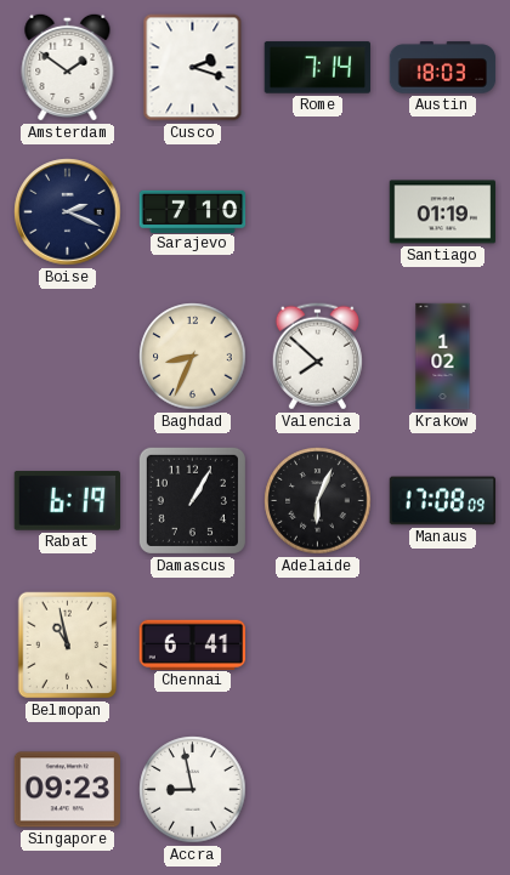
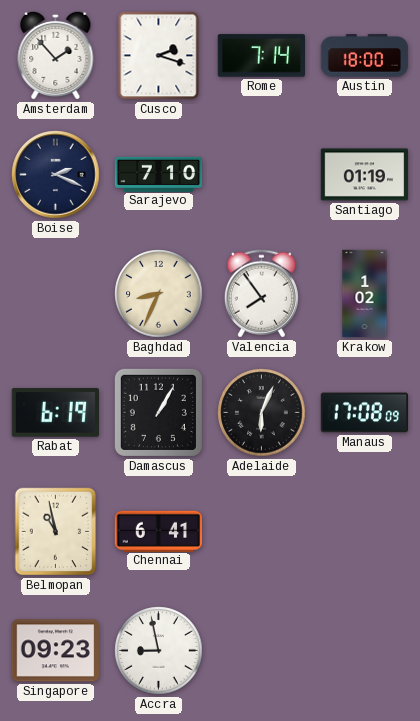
Amsterdam: 1:51 -> 1:53 (56, 55)
Austin: 18:03 -> 18:00 (365, 56)
Valencia: 7:52 -> 7:54 (261, 294)
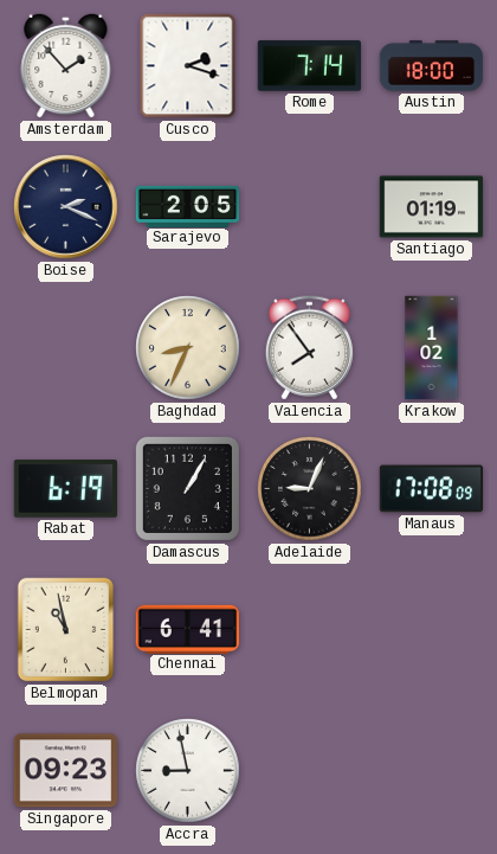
Sarajevo: 7:10 -> 2:05 (188, 206)
Adelaide: 6:04 -> 9:04 (310, 489)
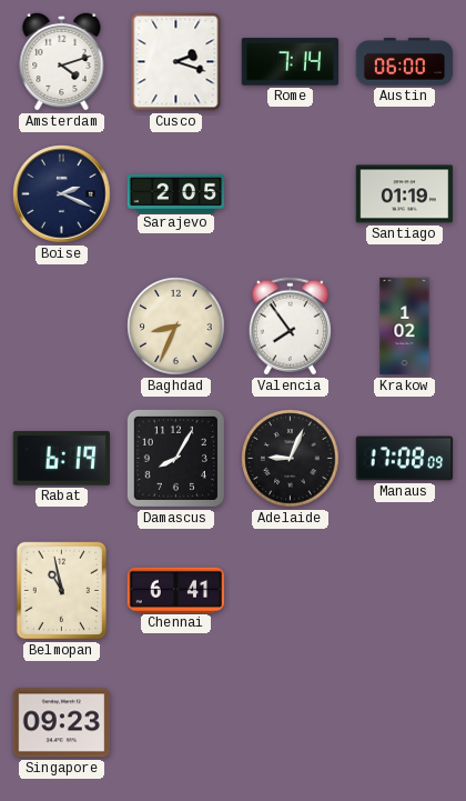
Amsterdam: 1:53 -> 4:12 (62, 61)
Austin: 18:00 -> 06:00 (405, 62)
Damascus: 1:05 -> 8:05 (175, 458)
Accra: 8:58 -> none (188, 771)
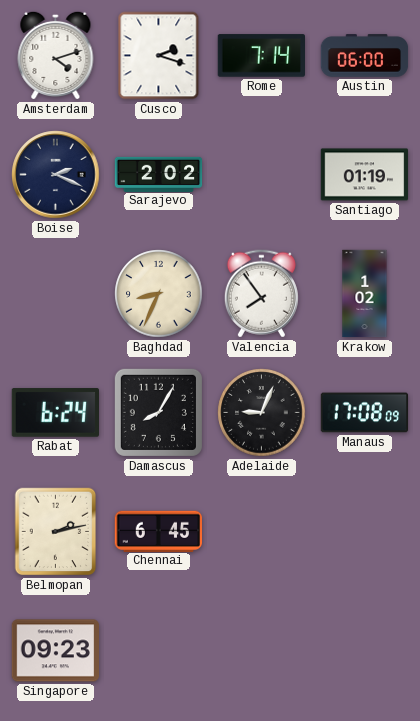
Sarajevo: 2:05 -> 2:02 (159, 174)
Rabat: 6:19 -> 6:24 (55, 413)
Belmopan: 10:58 -> 2:13 (56, 532)
Chennai: 6:41 -> 6:45 (158, 531)
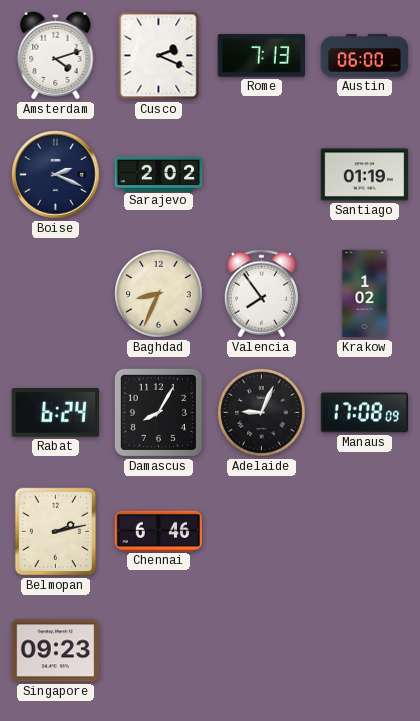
Cusco: 2:18 -> 2:19 (159, 56)
Rome: 7:14 -> 7:13 (261, 56)
Chennai: 6:45 -> 6:46 (158, 531)
